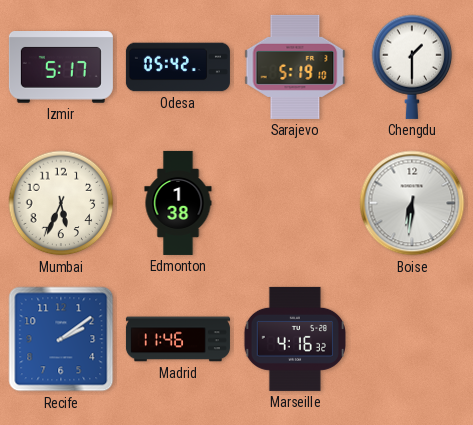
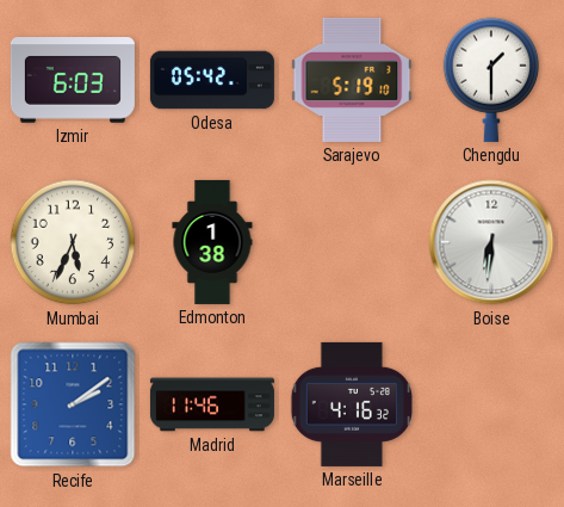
Izmir: 5:17 -> 6:03 (73, 81)
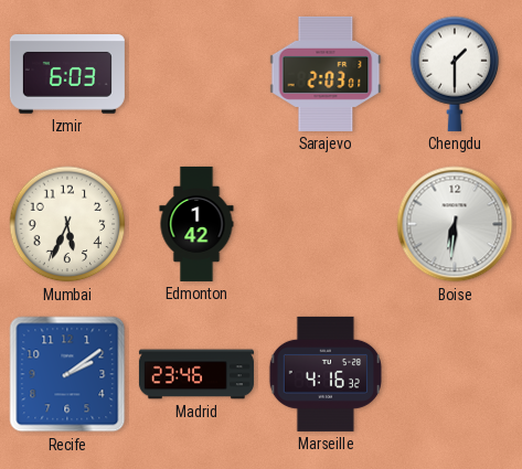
Odesa: 05:42 -> none (212, 80)
Sarajevo: 5:19 -> 2:03 (326, 74)
Edmonton: 1:38 -> 1:42 (196, 224)
Madrid: 11:46 -> 23:46 (196, 374)
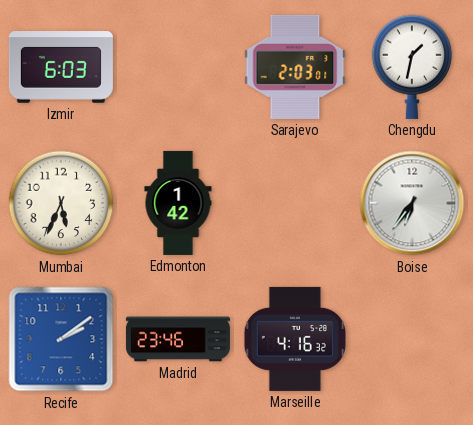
Chengdu: 1:30 -> 1:32 (412, 67)
Boise: 6:31 -> 6:36 (412, 203)
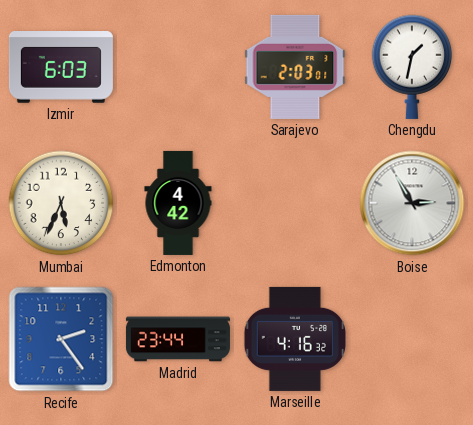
Edmonton: 1:42 -> 4:42 (178, 203)
Boise: 6:36 -> 2:55 (412, 203)
Recife: 2:09 -> 2:24 (61, 339)
Madrid: 23:46 -> 23:44 (178, 339)
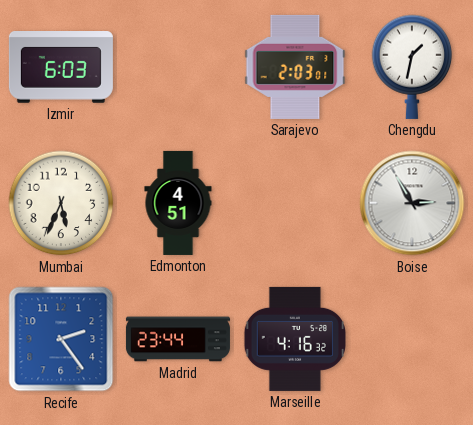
Edmonton: 4:42 -> 4:51 (178, 203)
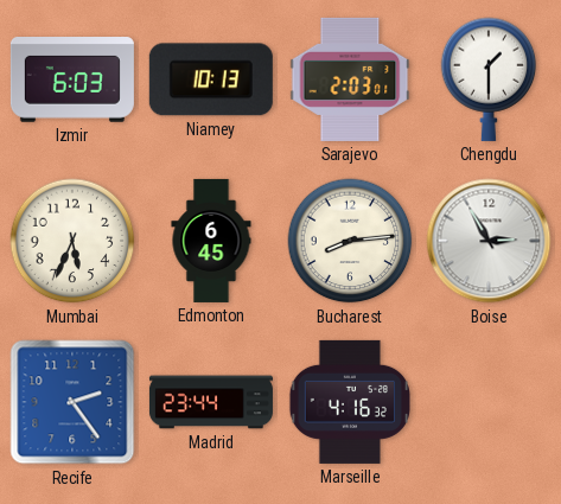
Niamey: none -> 10:13 (211, 79)
Chengdu: 1:32 -> 1:30 (489, 79)
Edmonton: 4:51 -> 6:45 (211, 241)
Bucharest: none -> 8:14 (350, 241)
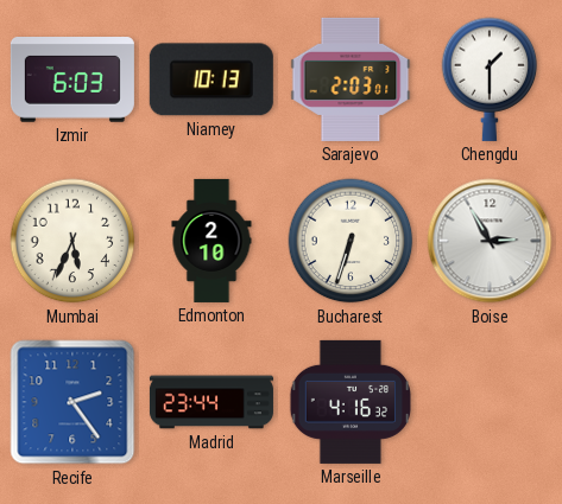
Edmonton: 6:45 -> 2:10 (211, 241)
Bucharest: 8:14 -> 6:33 (351, 241)
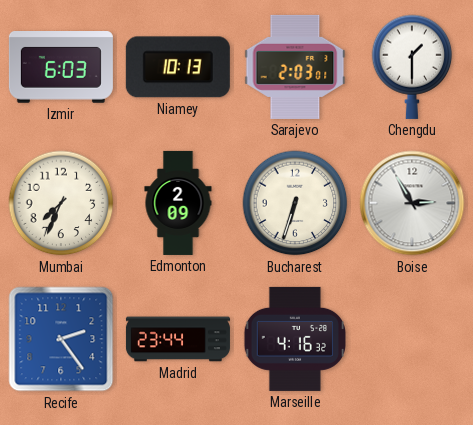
Mumbai: 5:34 -> 7:34 (61, 203)
Edmonton: 2:10 -> 2:09 (178, 203)
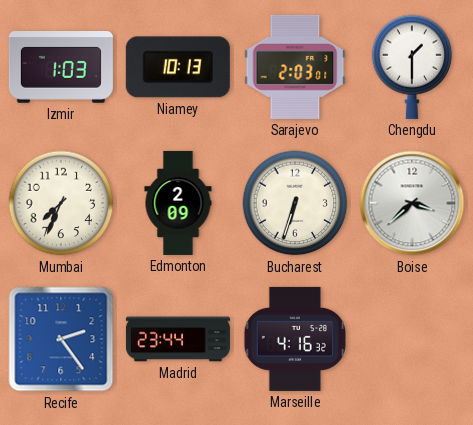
Izmir: 6:03 -> 1:03 (61, 68)
Boise: 2:55 -> 3:38 (412, 203)
